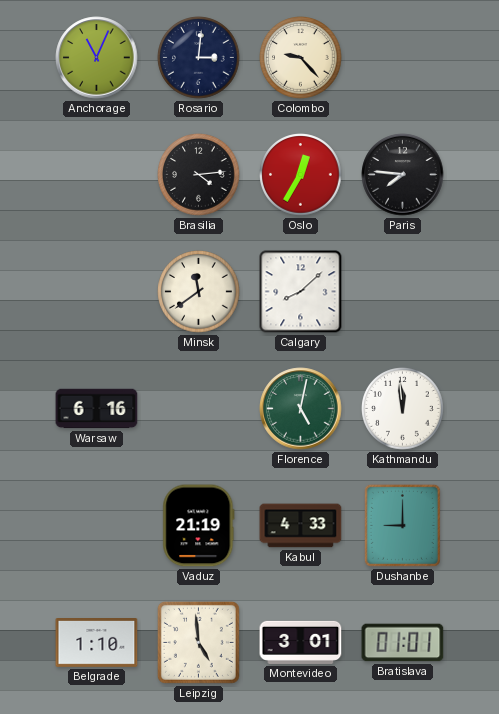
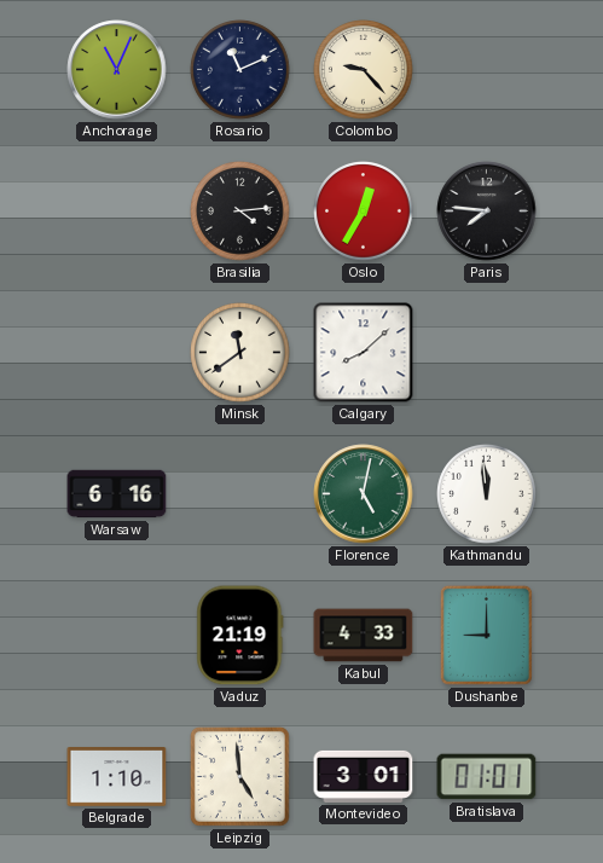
Rosario: 3:01 -> 11:11 (240, 70)
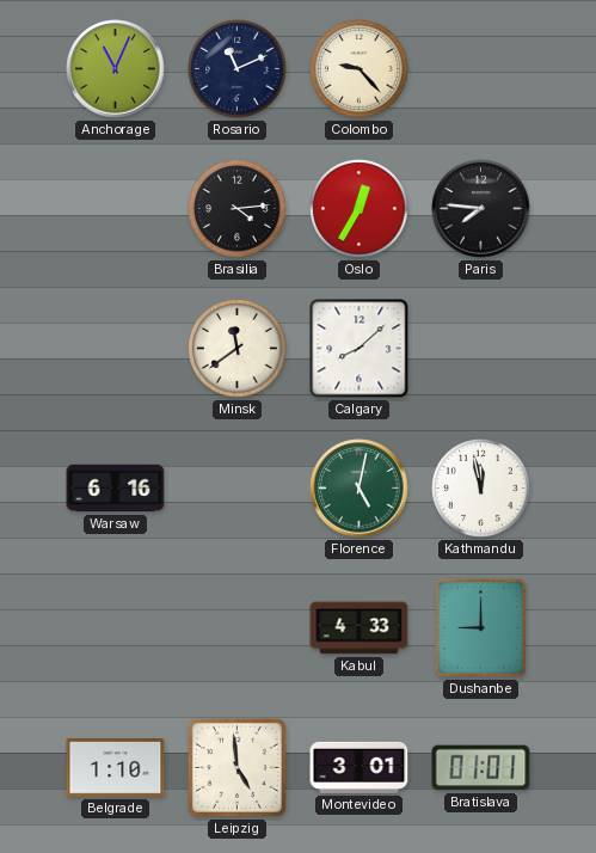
Kathmandu: 11:59 -> 11:58 (481, 489)
Vaduz: 21:19 -> none (240, 636)
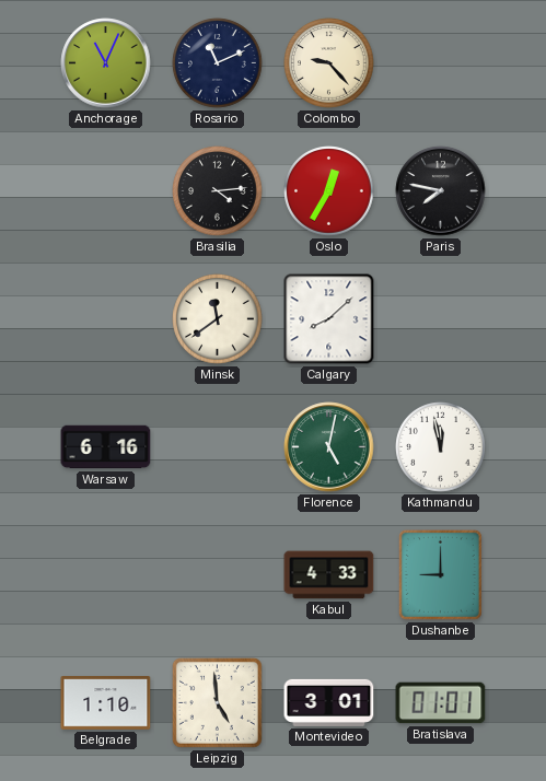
Paris: 7:46 -> 7:47 (441, 191)
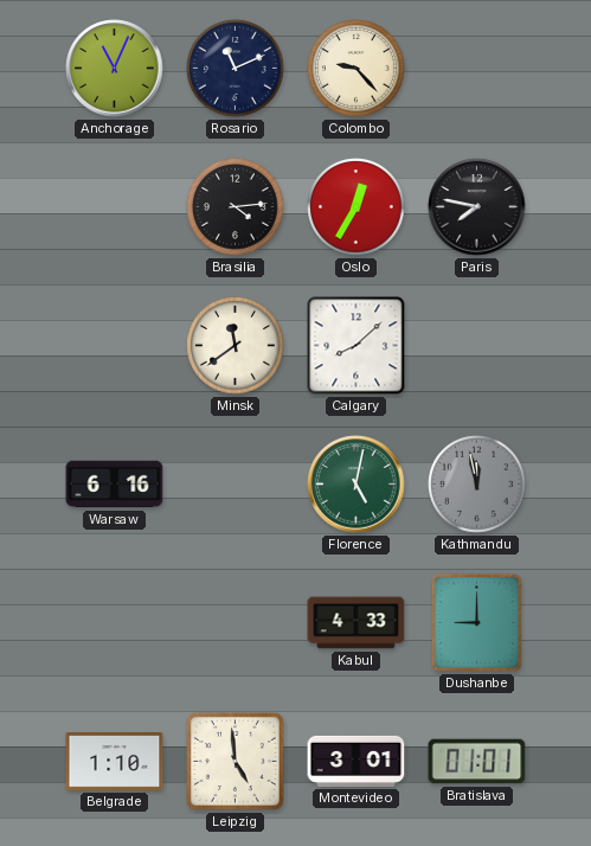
Kathmandu dial: white -> grey (477, 485)
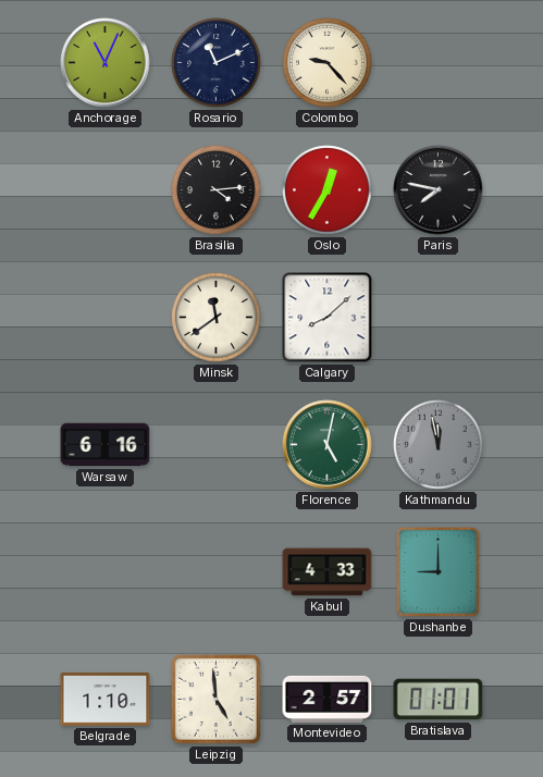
Montevideo: 3:01 -> 2:57 (328, 699)
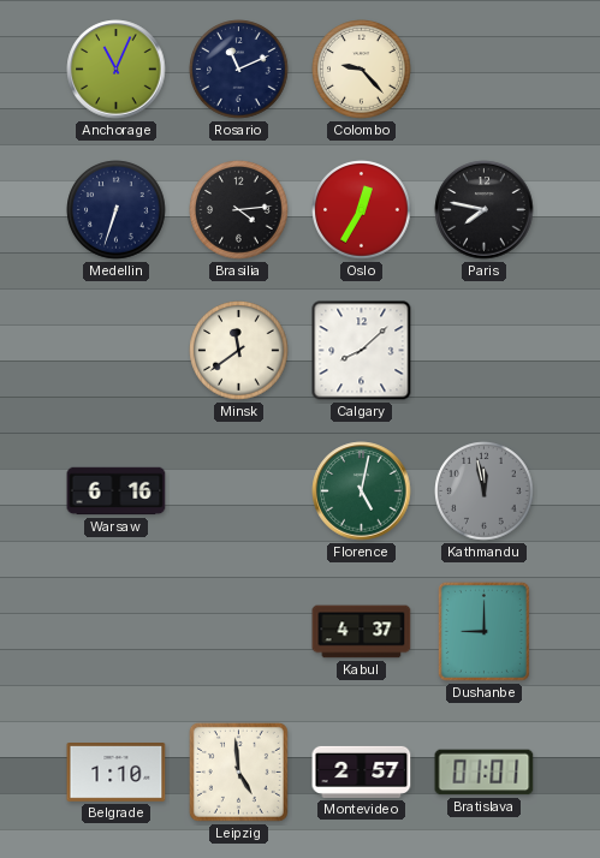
Medellin: none -> 6:33 (117, 210)
Kabul: 4:33 -> 4:37 (362, 632)
